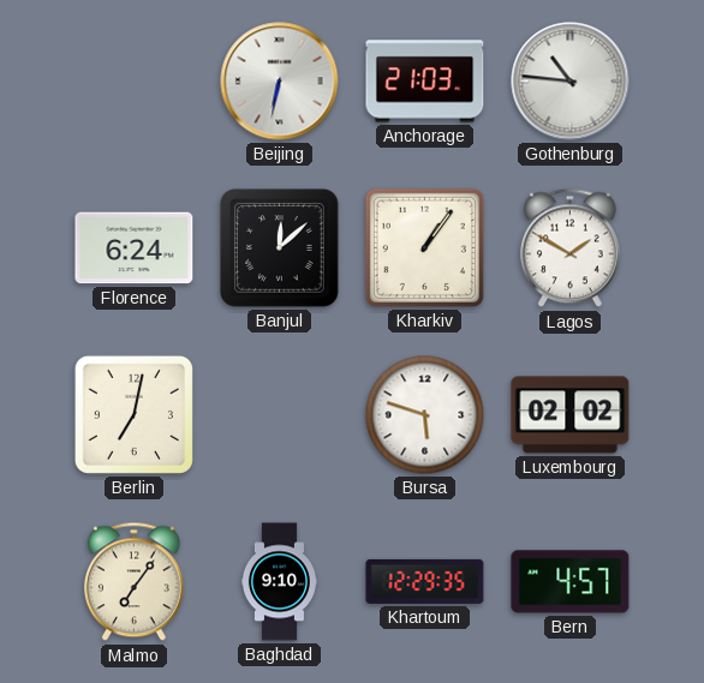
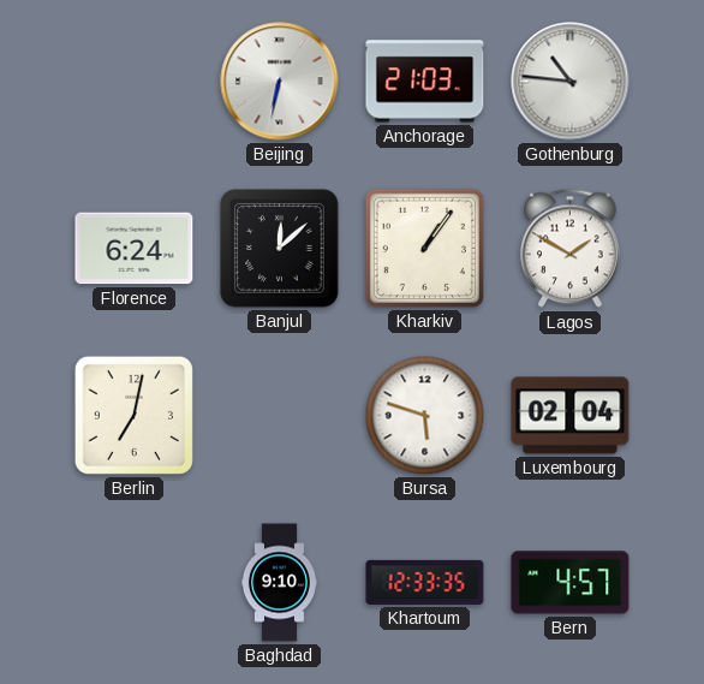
Luxembourg: 02:02 -> 02:04 (571, 416)
Malmo: 7:06 -> none (135, 582)
Khartoum: 12:29 -> 12:33 (425, 582)
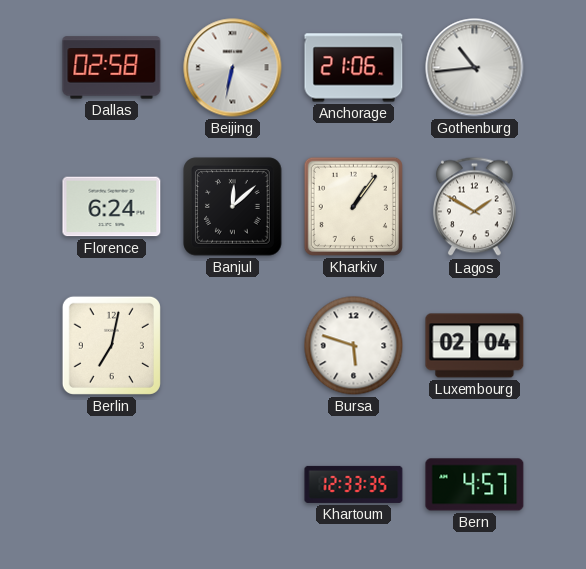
Dallas: none -> 02:58 (112, 68)
Anchorage: 21:03 -> 21:06 (354, 68)
Gothenburg: 10:46 -> 10:44 (475, 68)
Baghdad: 9:10 -> none (279, 583)
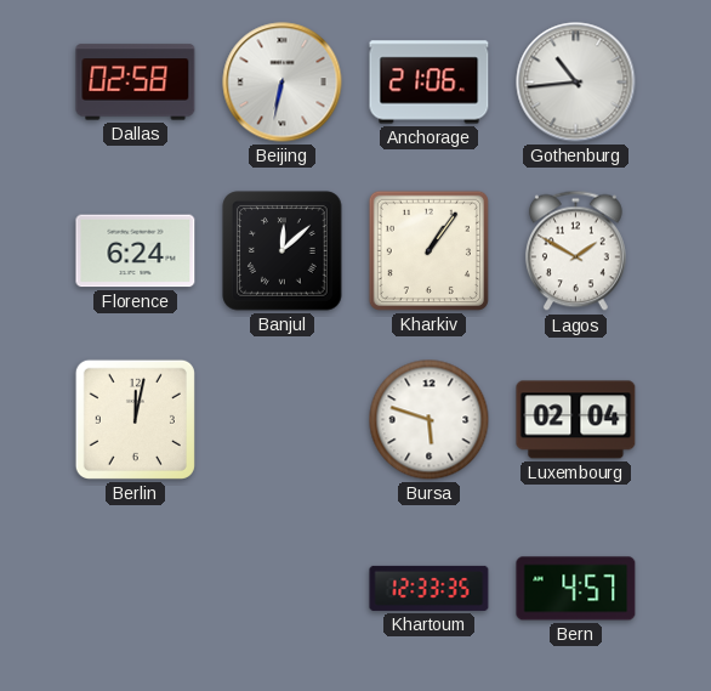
Berlin: 7:02 -> 12:02 (135, 419)
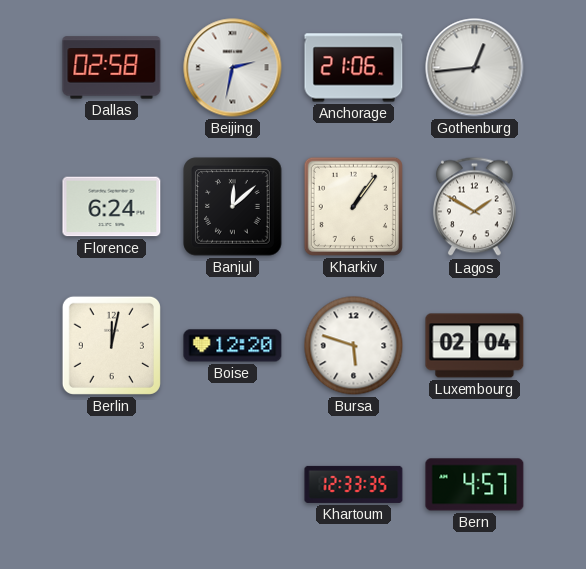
Beijing: 6:32 -> 2:32 (233, 68)
Gothenburg: 10:44 -> 12:44 (475, 68)
Boise: none -> 12:20 (233, 346)
